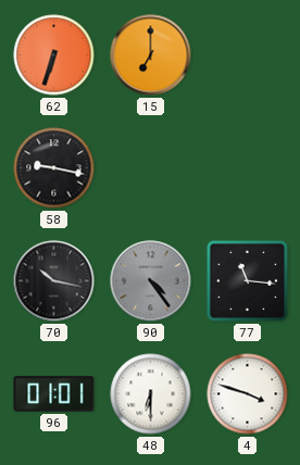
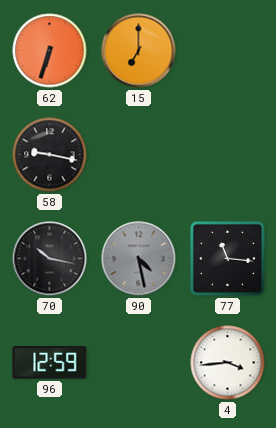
90: 4:24 -> 4:28 (139, 259)
96: 01:01 -> 12:59 (50, 363)
48: 6:30 -> none (151, 394)
4: 3:48 -> 3:44 (228, 363)
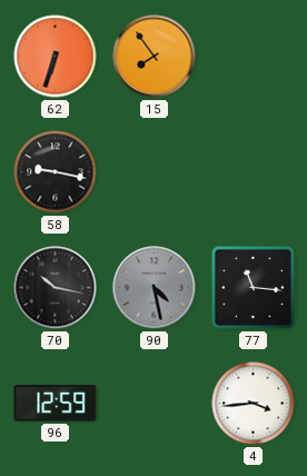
15: 7:00 -> 7:54 (155, 57)
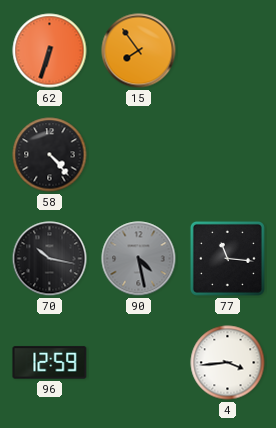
58: 9:17 -> 4:23 (50, 155)
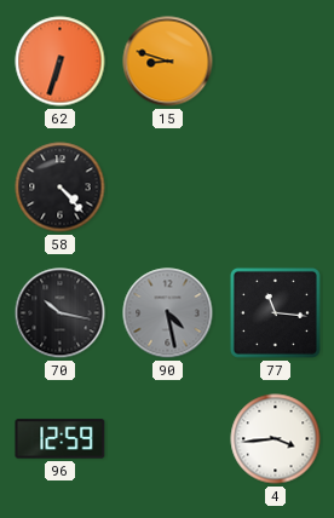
15: 7:54 -> 8:48 (168, 62)
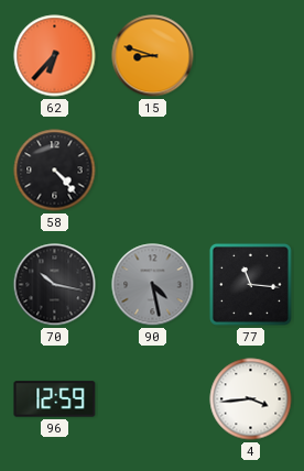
62: 6:33 -> 6:37 (55, 56)
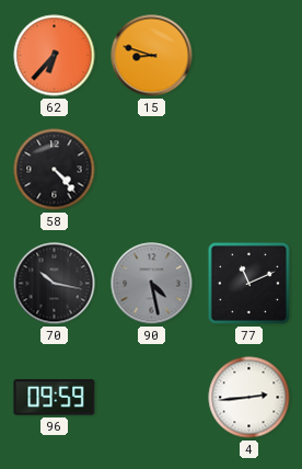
77: 11:16 -> 11:11 (248, 283)
96: 12:59 -> 09:59 (55, 398)
4: 3:44 -> 2:44 (249, 398)
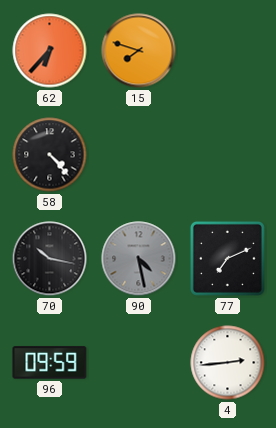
15: 8:48 -> 7:48 (139, 51)
77: 11:11 -> 7:11 (227, 258)
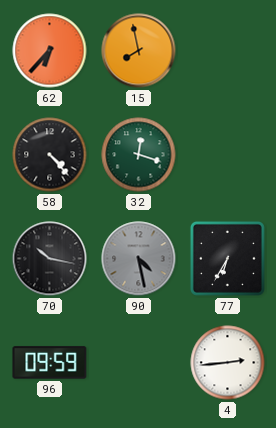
15: 7:48 -> 7:58 (139, 51)
32: none -> 12:18 (139, 155)
77: 7:11 -> 6:35 (227, 258)
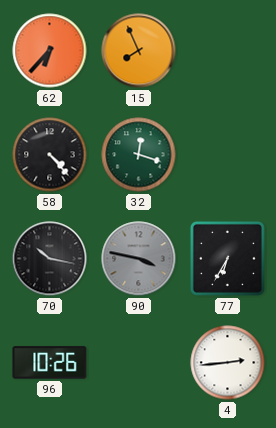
15: 7:58 -> 7:56 (139, 51)
90: 4:28 -> 3:47 (139, 259)
96: 09:59 -> 10:26 (50, 363)
